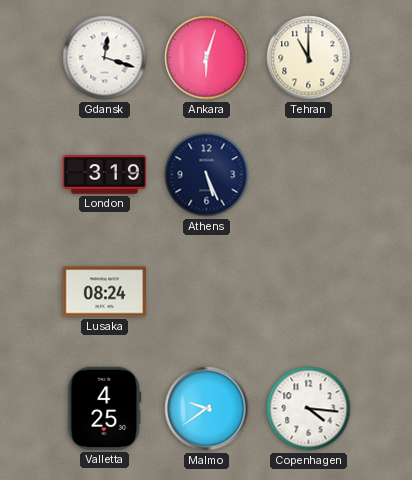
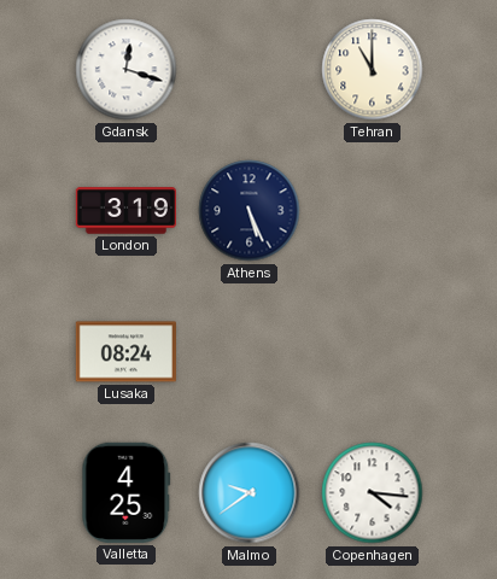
Ankara: 6:03 -> none (207, 58)
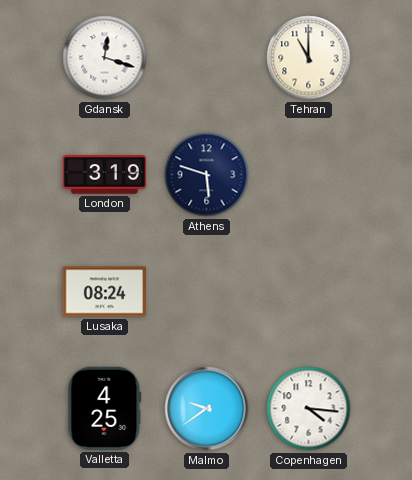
Athens: 5:26 -> 5:48 (207, 175)
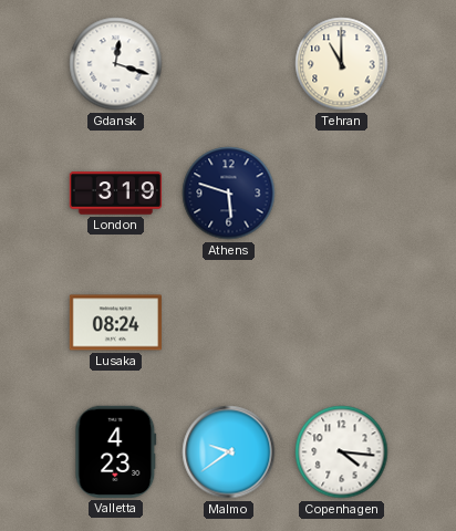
Valletta: 4:25 -> 4:23 (116, 451)
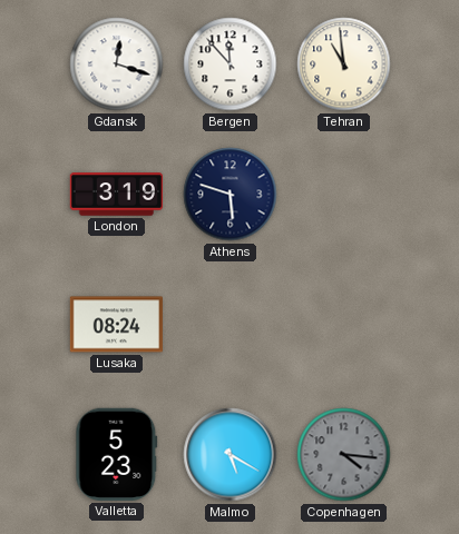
Bergen: none -> 11:53 (231, 65)
Tehran: 11:00 -> 10:59 (344, 65)
Valletta: 4:23 -> 5:23 (117, 454)
Malmo: 9:39 -> 5:20 (231, 455)
Copenhagen dial: white -> grey (344, 455)
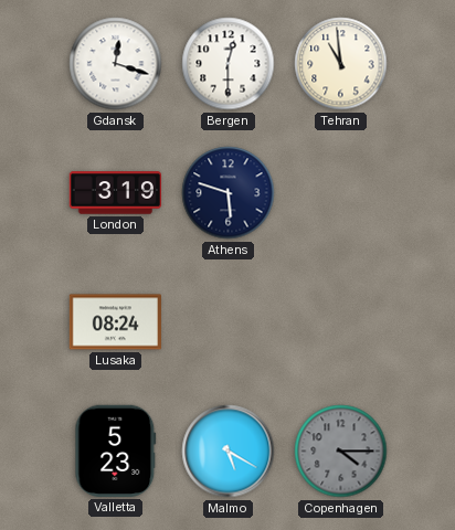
Bergen: 11:53 -> 12:30 (229, 64)
Copenhagen: 4:16 -> 4:15 (341, 452)
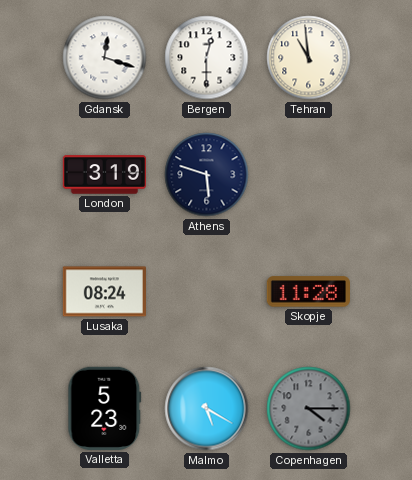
Skopje: none -> 11:28 (308, 292)
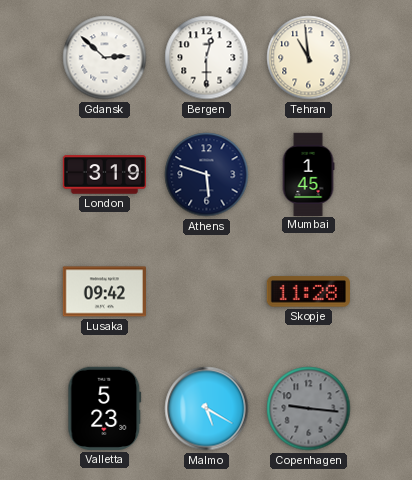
Gdansk: 12:18 -> 2:52 (105, 58)
Mumbai: none -> 1:45 (308, 174)
Lusaka: 08:24 -> 09:42 (104, 292)
Copenhagen: 4:15 -> 9:16 (309, 409)
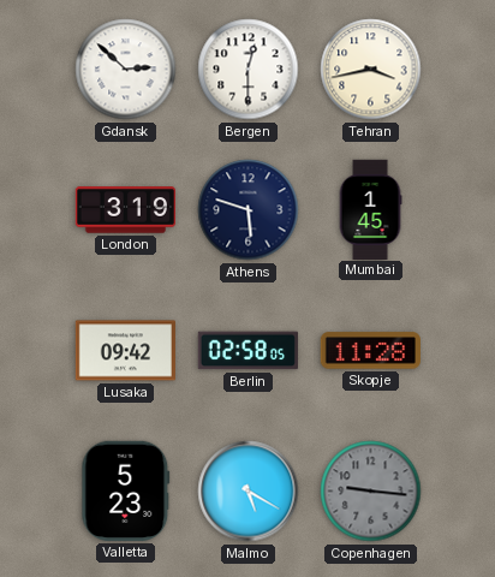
Tehran: 10:59 -> 3:43 (371, 70)
Berlin: none -> 02:58 (247, 351)
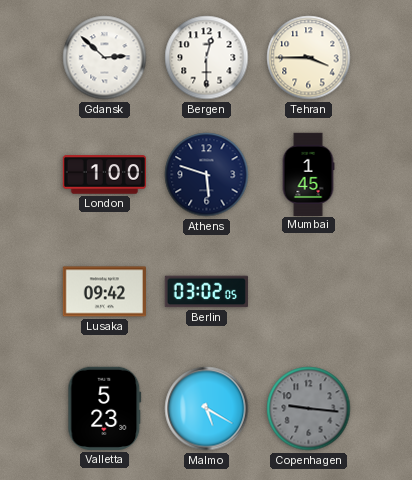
Tehran: 3:43 -> 3:45 (309, 58)
London: 3:19 -> 1:00 (104, 175)
Berlin: 02:58 -> 03:02 (206, 292)
Skopje: 11:28 -> none (370, 351)
